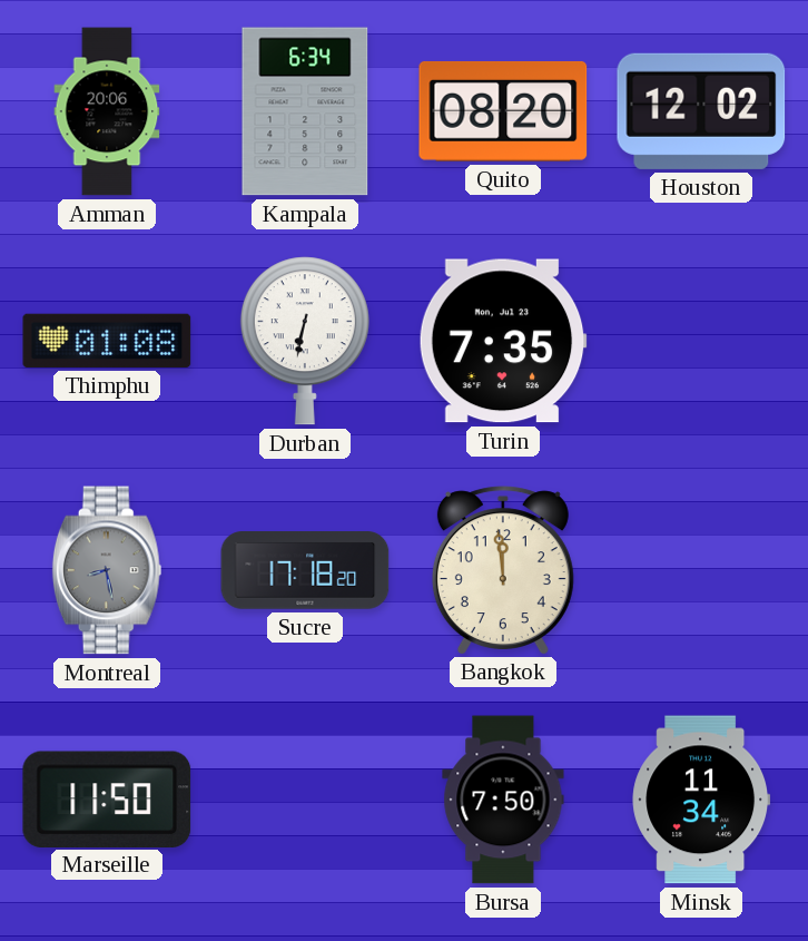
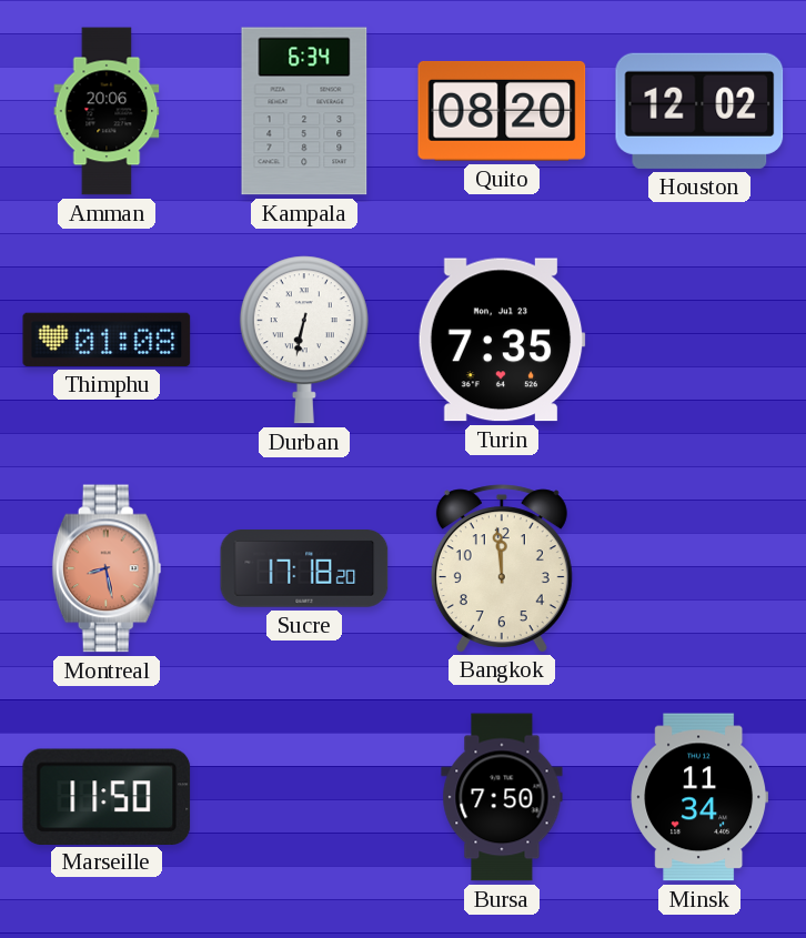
Montreal dial: grey -> salmon (107, 568)
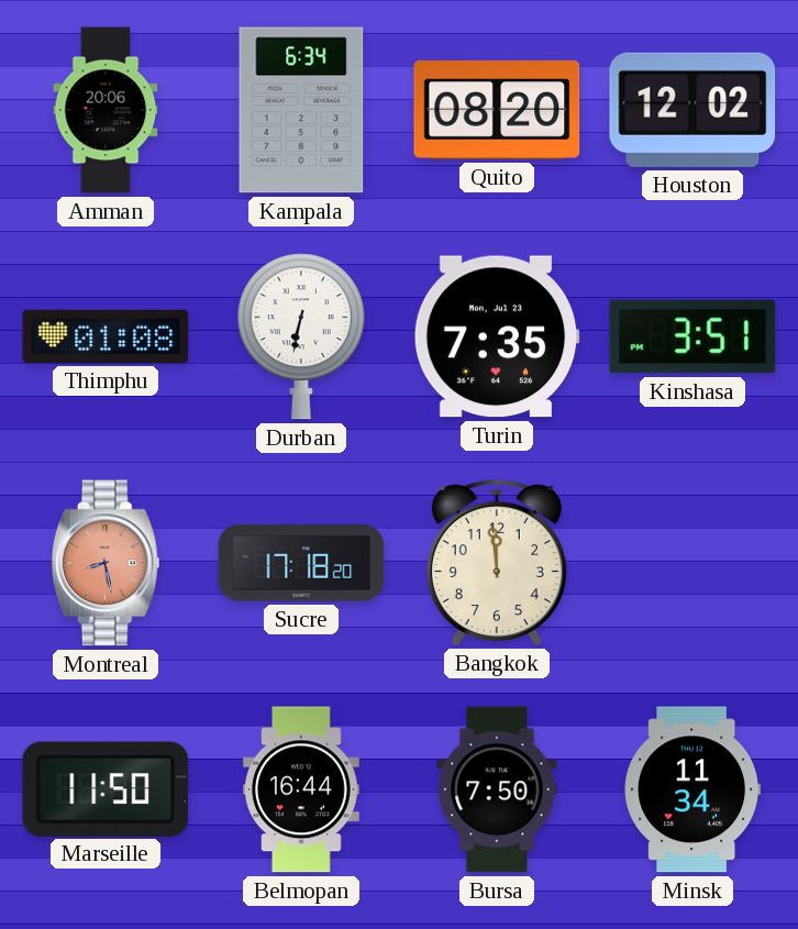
Kinshasa: none -> 3:51 (692, 336)
Belmopan: none -> 16:44 (302, 789)
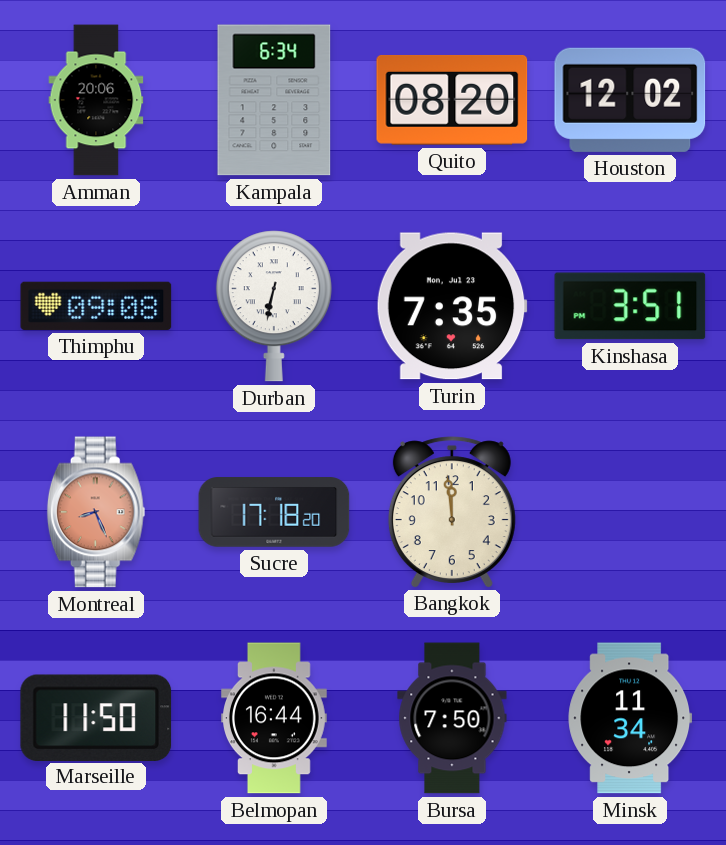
Thimphu: 01:08 -> 09:08 (96, 306)
Montreal: 8:28 -> 8:26 (96, 512)
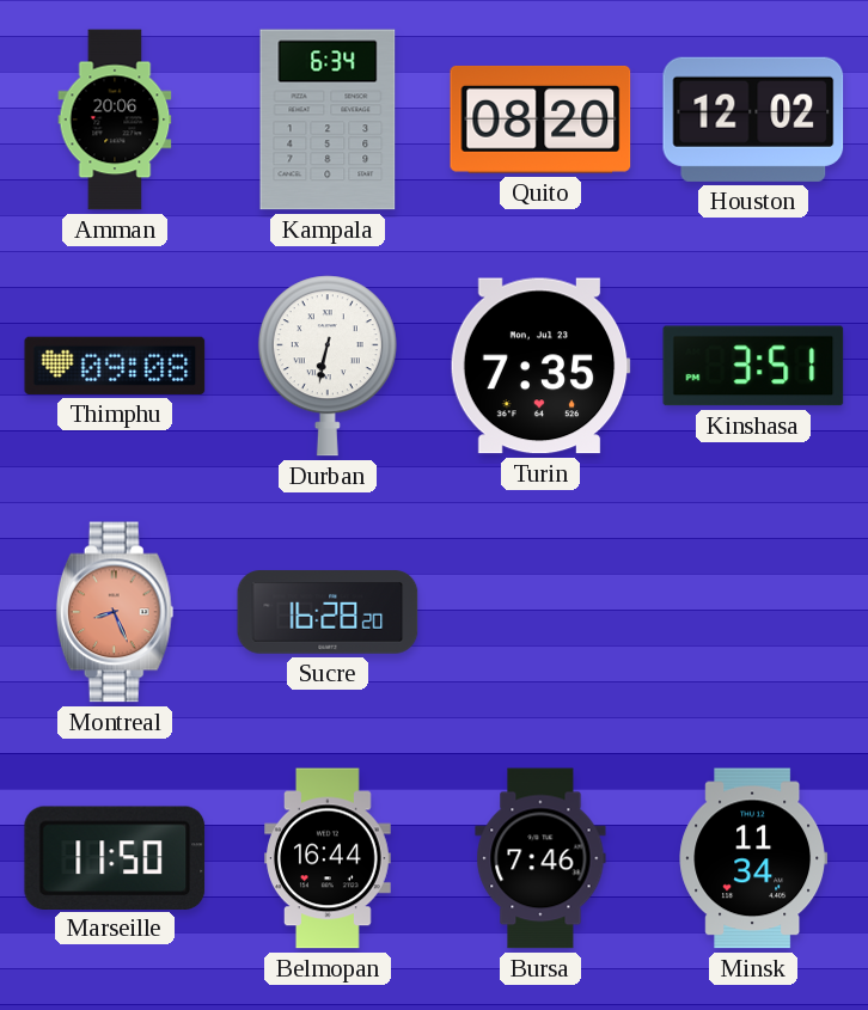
Sucre: 17:18 -> 16:28 (328, 612)
Bangkok: 11:59 -> none (452, 512)
Bursa: 7:50 -> 7:46 (540, 858)
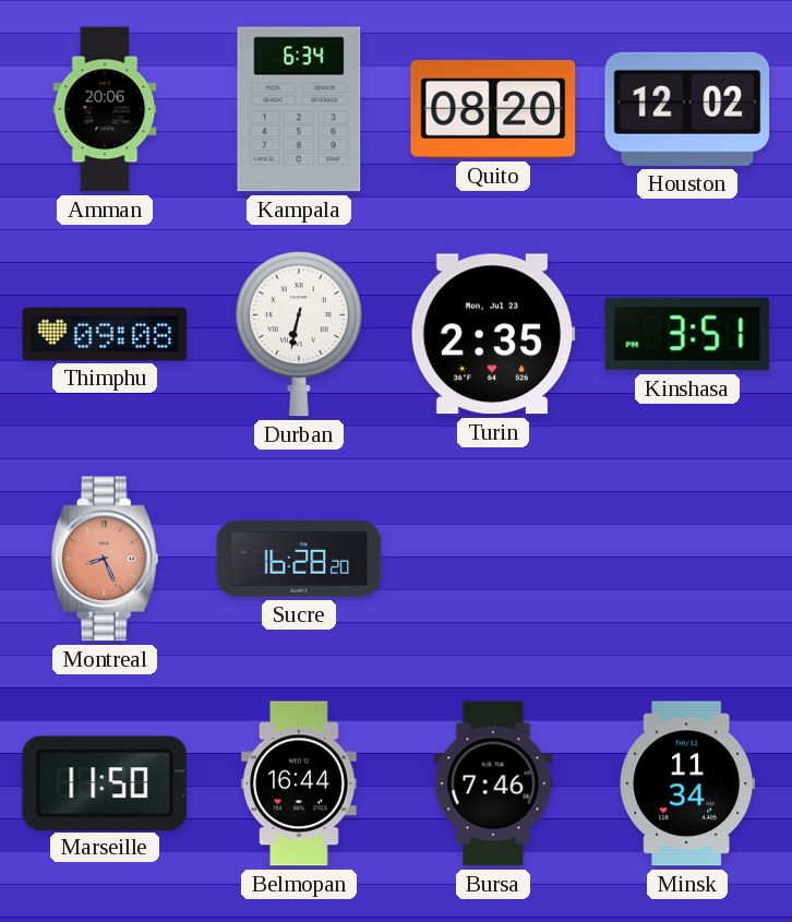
Turin: 7:35 -> 2:35 (493, 334)
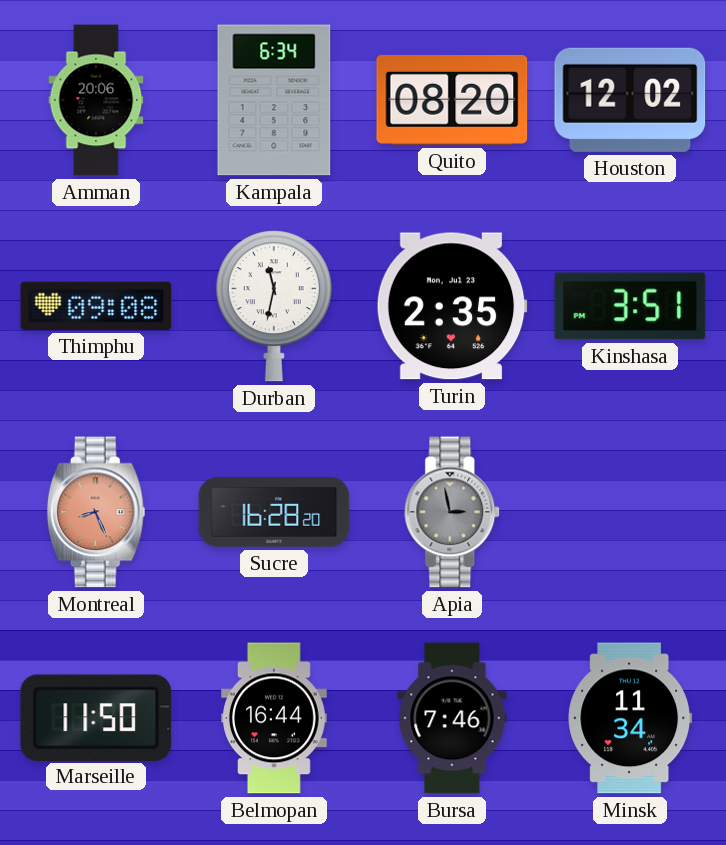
Durban: 6:32 -> 11:32 (274, 306)
Apia: none -> 2:58 (453, 512)
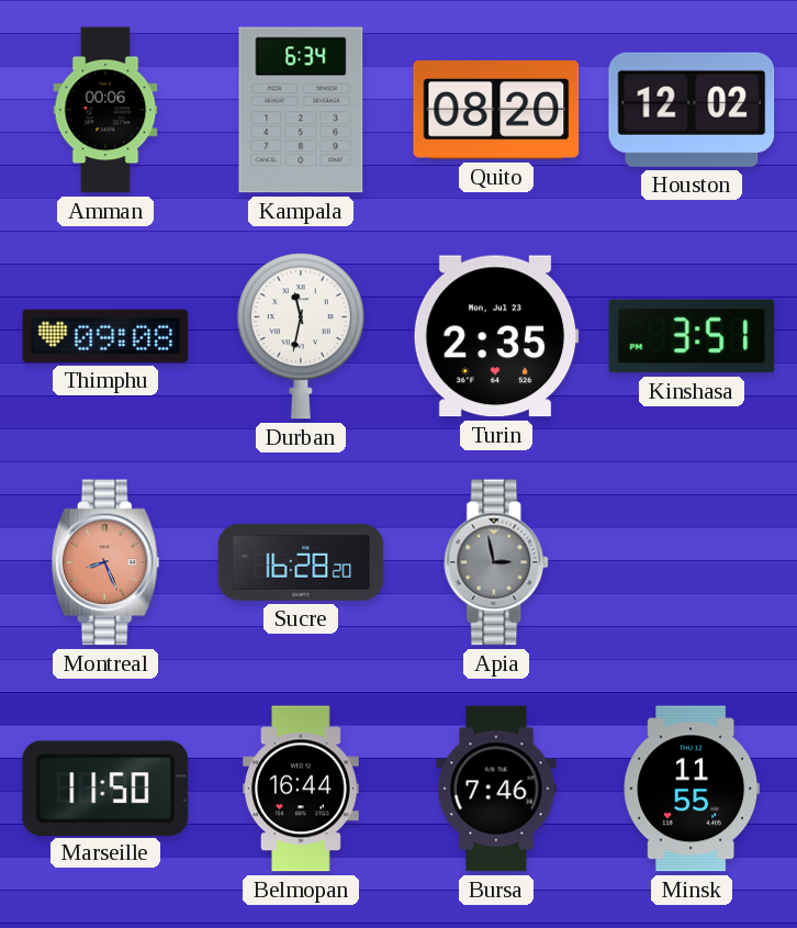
Amman: 20:06 -> 00:06 (105, 110)
Minsk: 11:34 -> 11:55 (692, 789)
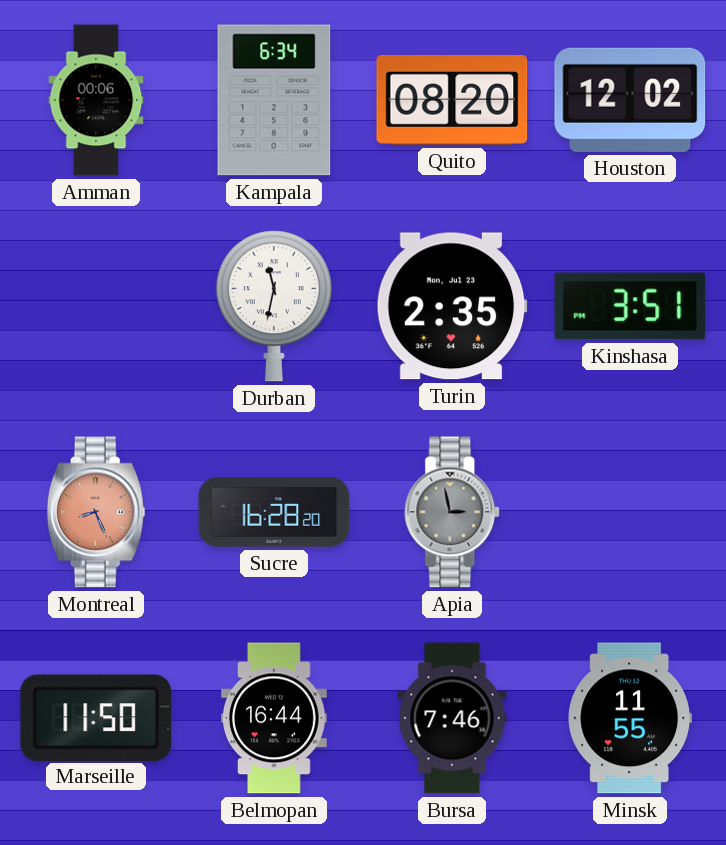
Thimphu: 09:08 -> none (105, 336)
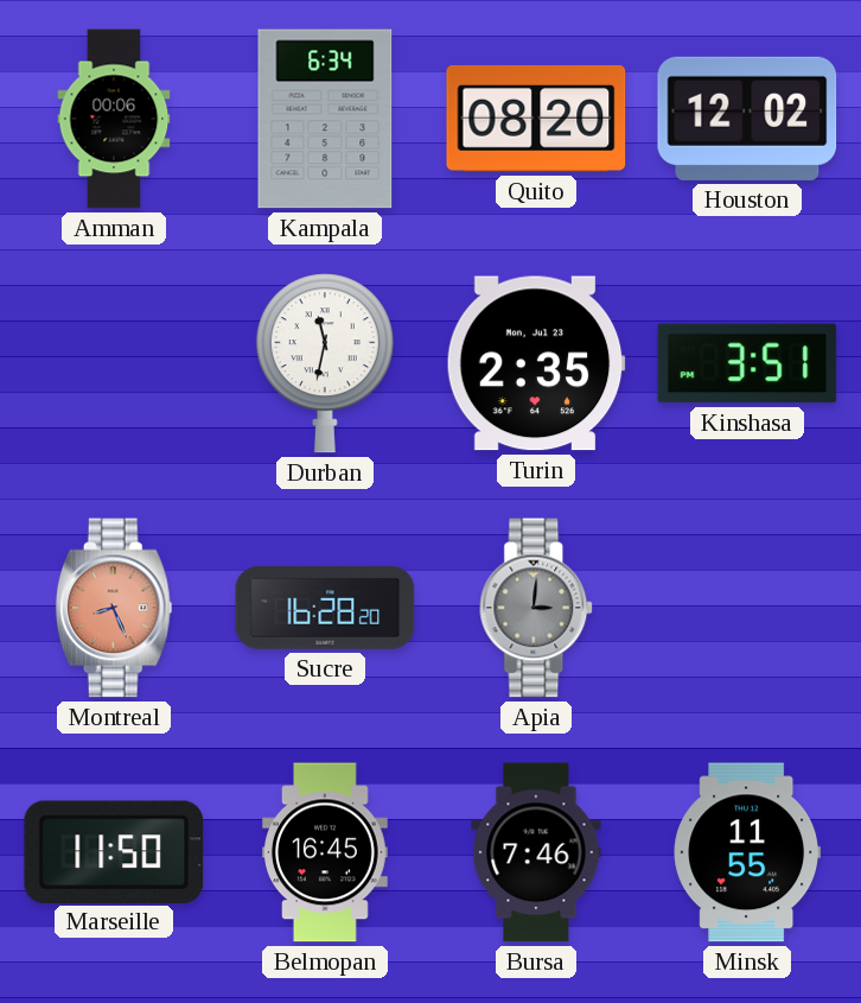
Apia: 2:58 -> 3:01 (537, 608)
Belmopan: 16:44 -> 16:45 (326, 852)
